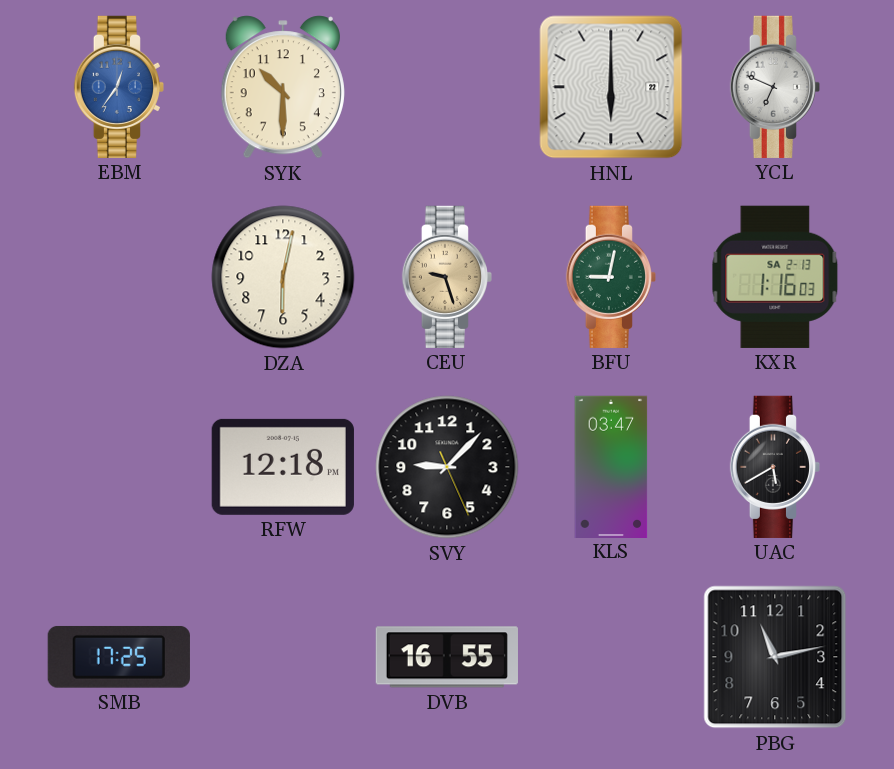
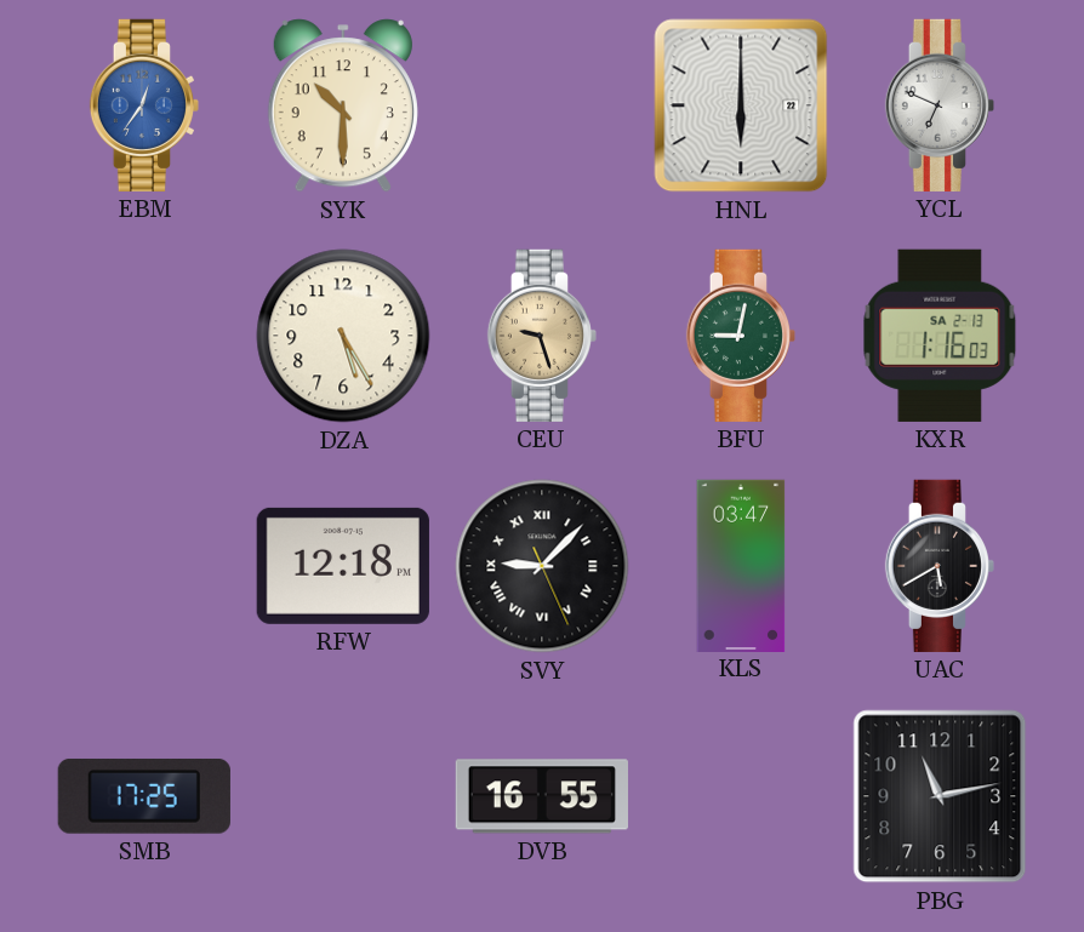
DZA: 6:02 -> 5:25 (343, 336)
SVY numerals: Arabic -> Roman (542, 566)
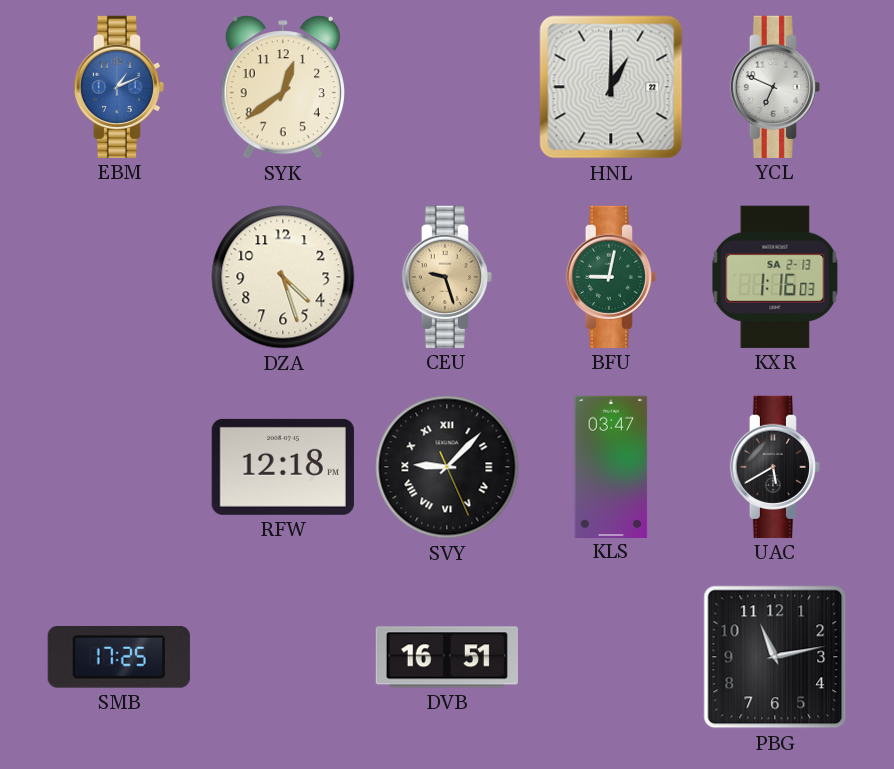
EBM: 12:36 -> 1:11 (118, 87)
SYK: 10:30 -> 12:39 (283, 87)
HNL: 6:00 -> 1:00 (611, 87)
DZA: 5:25 -> 4:27 (283, 277)
DVB: 16:55 -> 16:51 (447, 657)
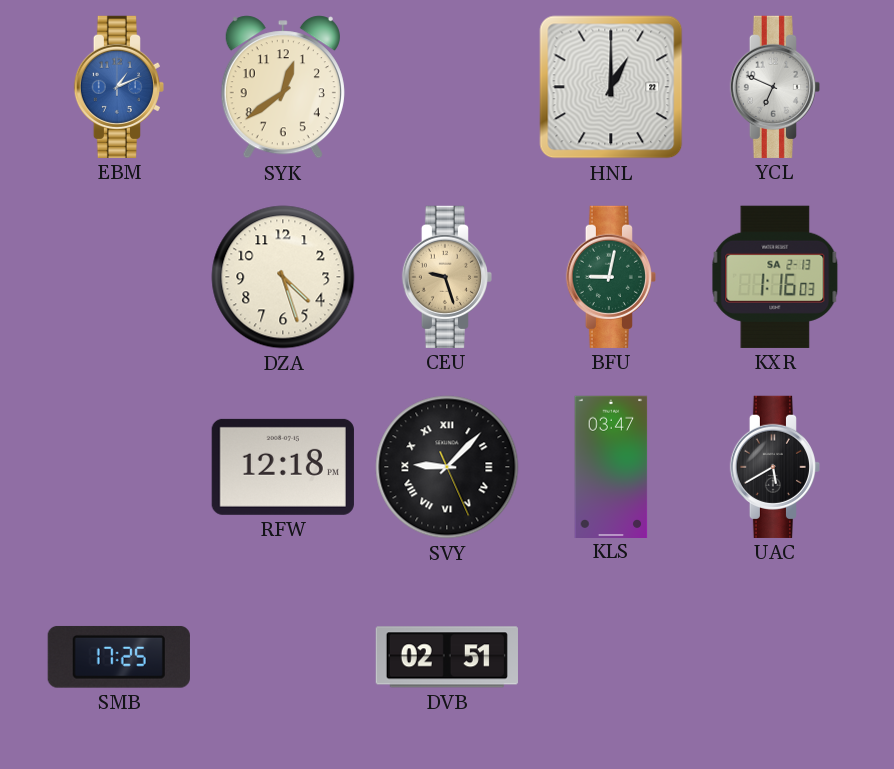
DVB: 16:51 -> 02:51 (447, 657)
PBG: 11:13 -> none (775, 657)
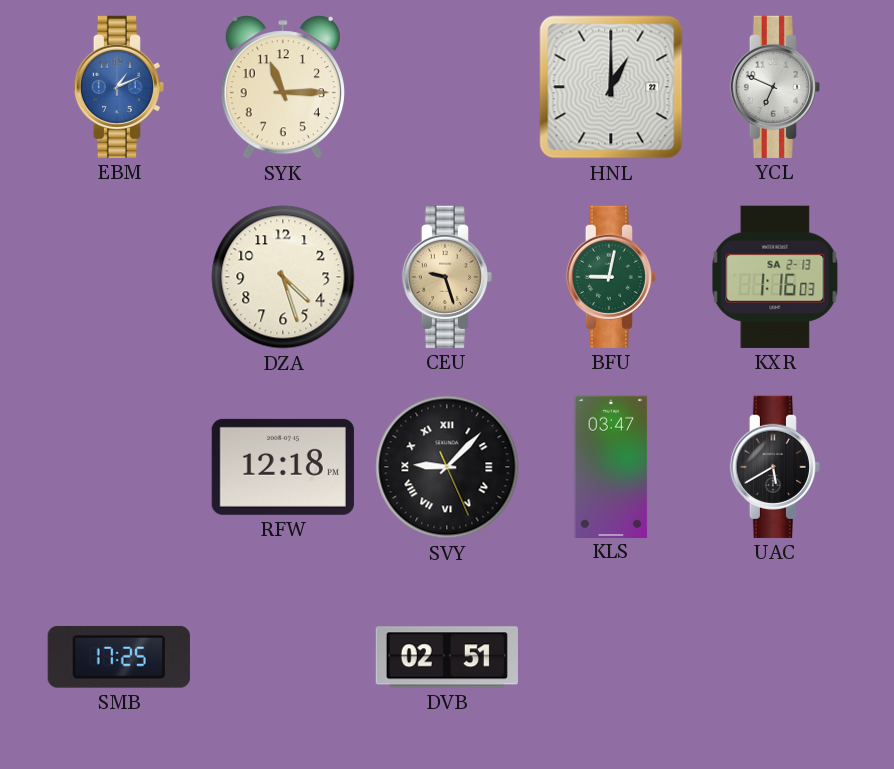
SYK: 12:39 -> 11:15 (283, 87)
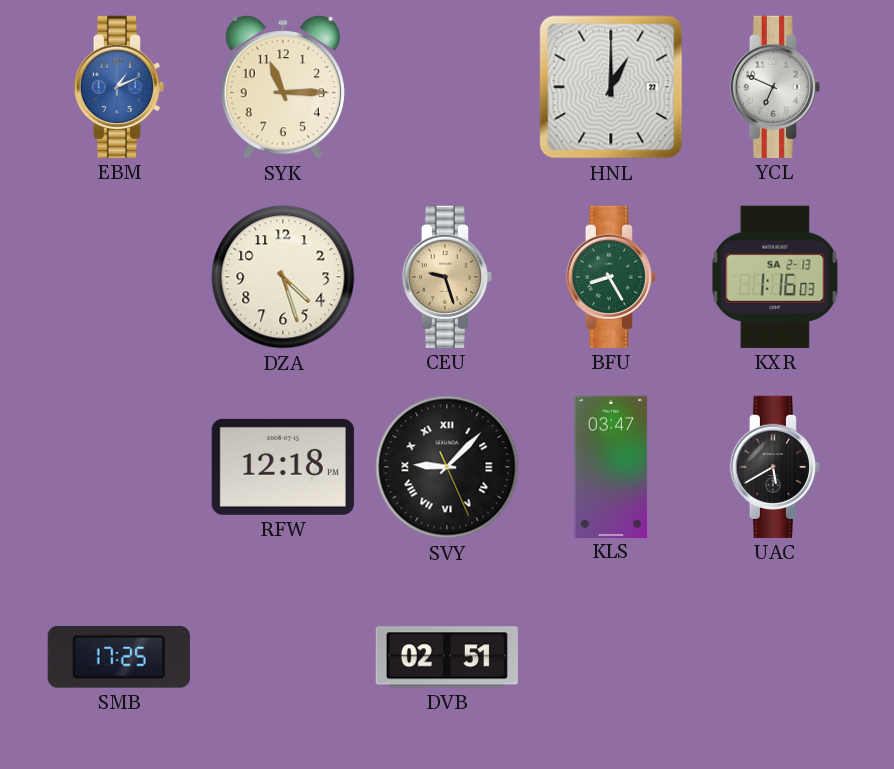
BFU: 9:02 -> 8:25 (610, 277)
